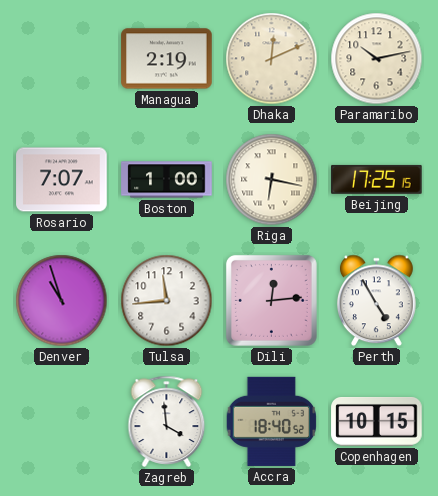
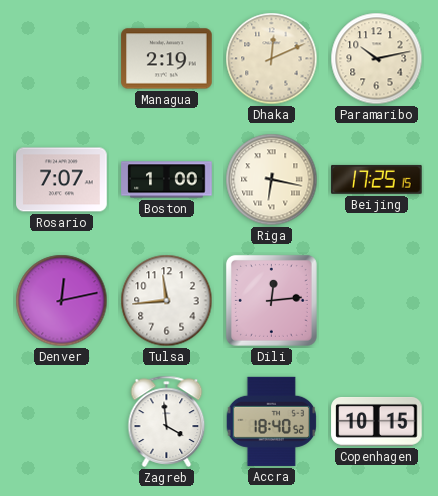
Denver: 10:57 -> 12:13 (62, 301)
Perth: 4:55 -> none (376, 301)
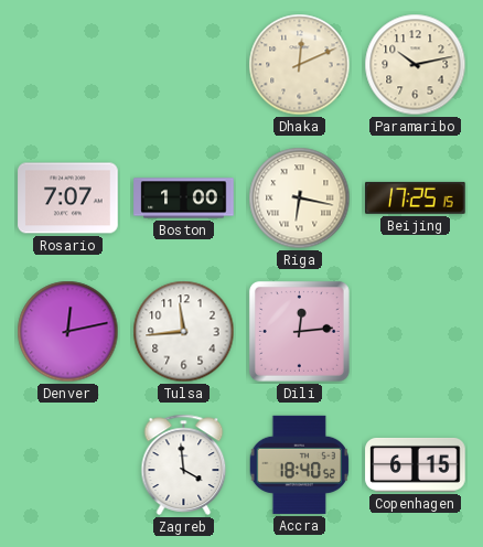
Managua: 2:19 -> none (167, 59)
Copenhagen: 10:15 -> 6:15 (416, 464)
